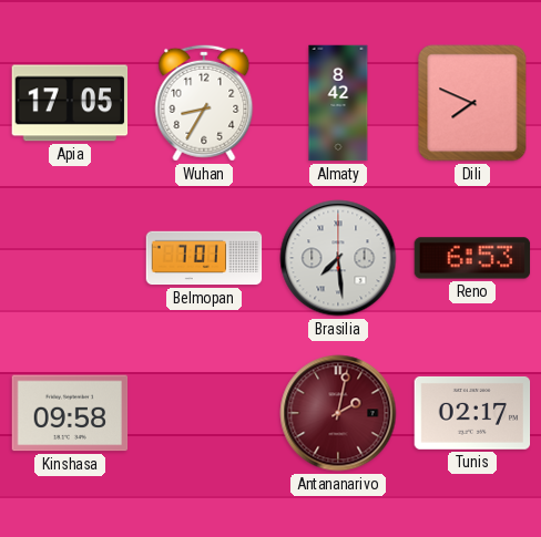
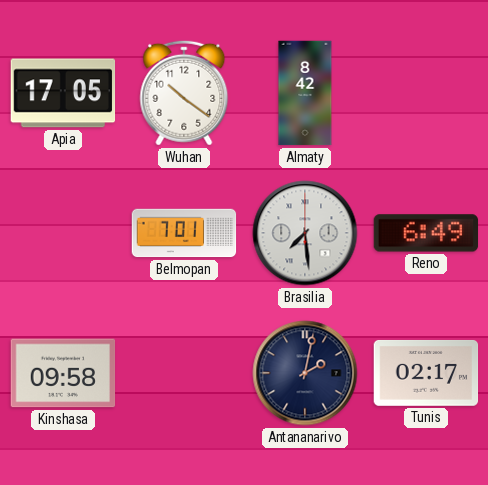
Wuhan: 8:35 -> 10:21 (184, 93)
Dili: 7:49 -> none (472, 103)
Reno: 6:53 -> 6:49 (426, 233)
Antananarivo dial: burgundy -> navy (305, 373)
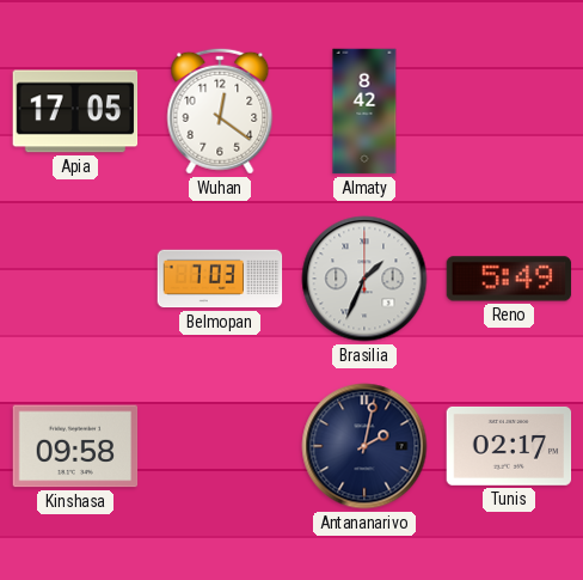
Wuhan: 10:21 -> 12:21 (220, 111)
Belmopan: 7:01 -> 7:03 (220, 279)
Brasilia: 7:29 -> 1:34 (364, 279)
Reno: 6:49 -> 5:49 (509, 279)
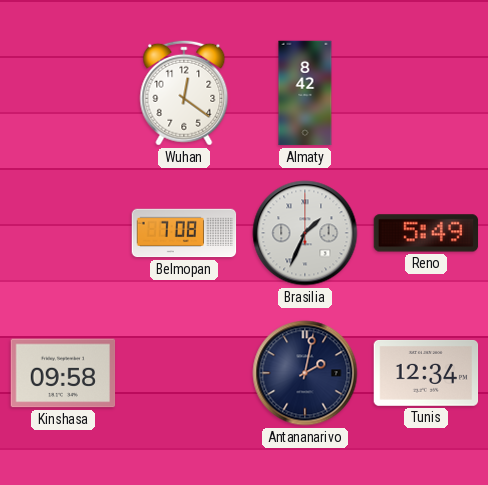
Apia: 17:05 -> none (75, 111)
Belmopan: 7:03 -> 7:08 (184, 233)
Tunis: 02:17 -> 12:34 (426, 373)
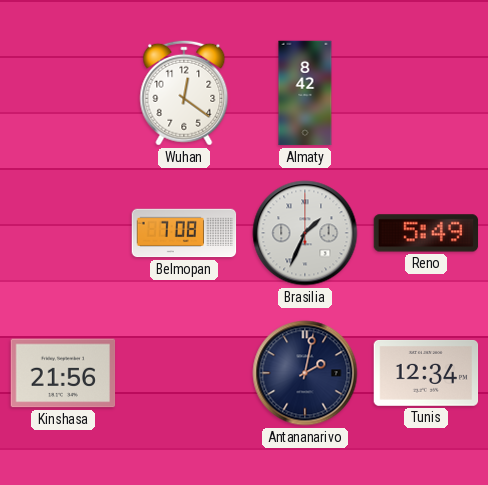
Kinshasa: 09:58 -> 21:56 (63, 373)
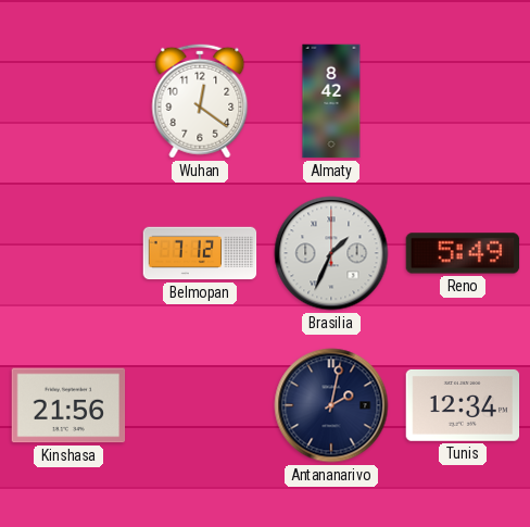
Belmopan: 7:08 -> 7:12 (200, 253)
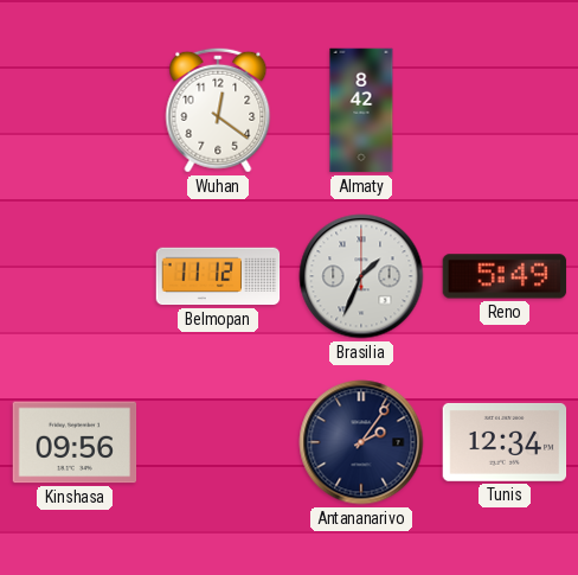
Belmopan: 7:12 -> 11:12 (218, 276)
Kinshasa: 21:56 -> 09:56 (75, 442)
Antananarivo: 2:02 -> 2:06 (361, 442)
